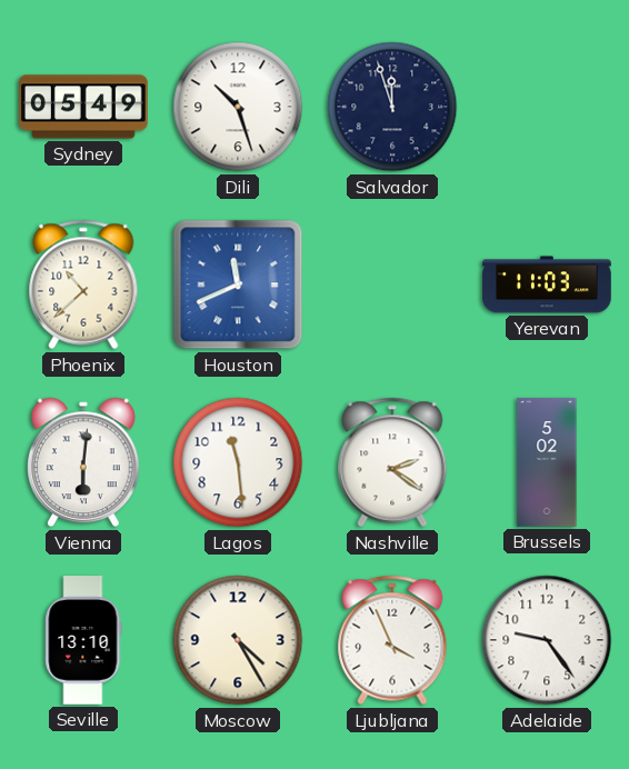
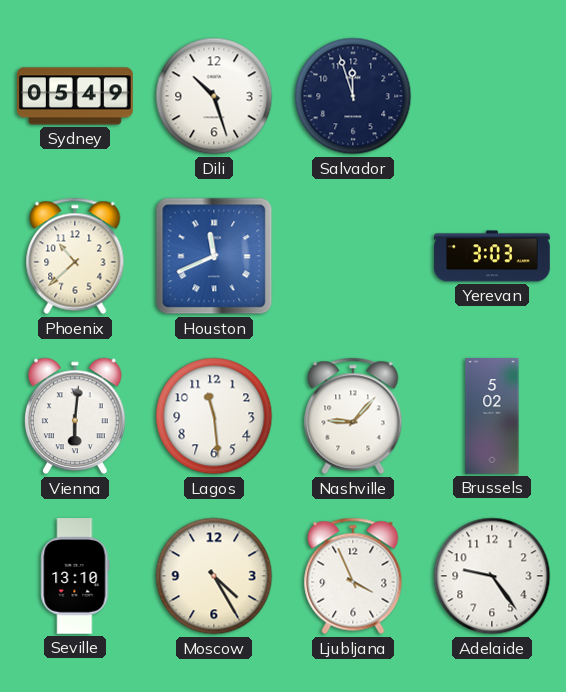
Yerevan: 11:03 -> 3:03 (492, 256)
Nashville: 2:21 -> 9:07 (353, 416)
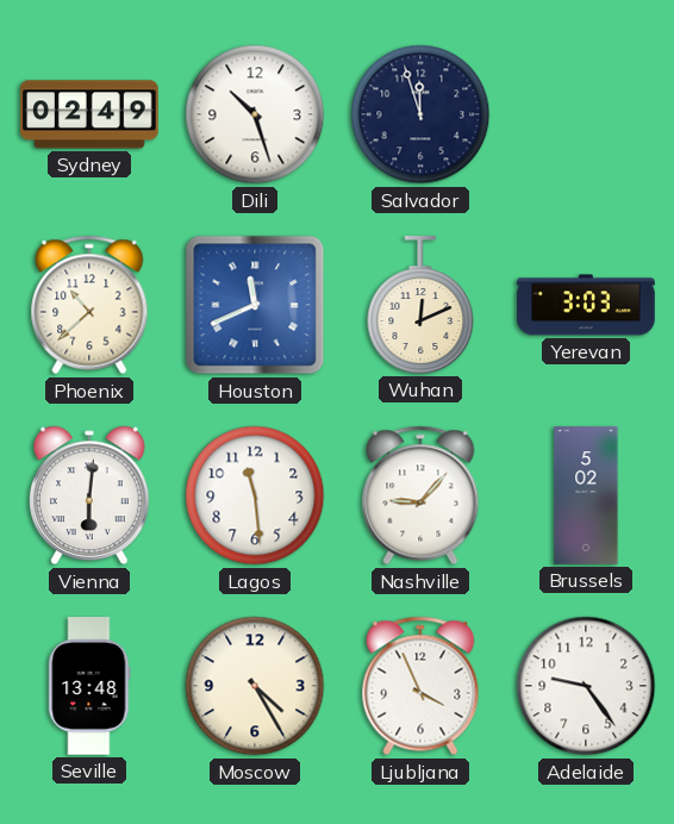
Sydney: 05:49 -> 02:49 (91, 114)
Wuhan: none -> 12:11 (420, 306)
Seville: 13:10 -> 13:48 (89, 686)
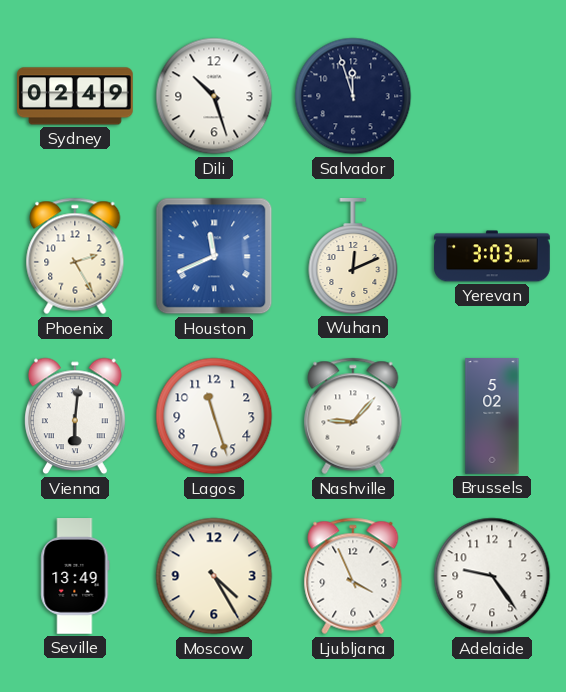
Phoenix: 10:38 -> 2:25 (75, 256)
Lagos: 11:29 -> 11:27 (214, 416)
Seville: 13:48 -> 13:49 (75, 576)
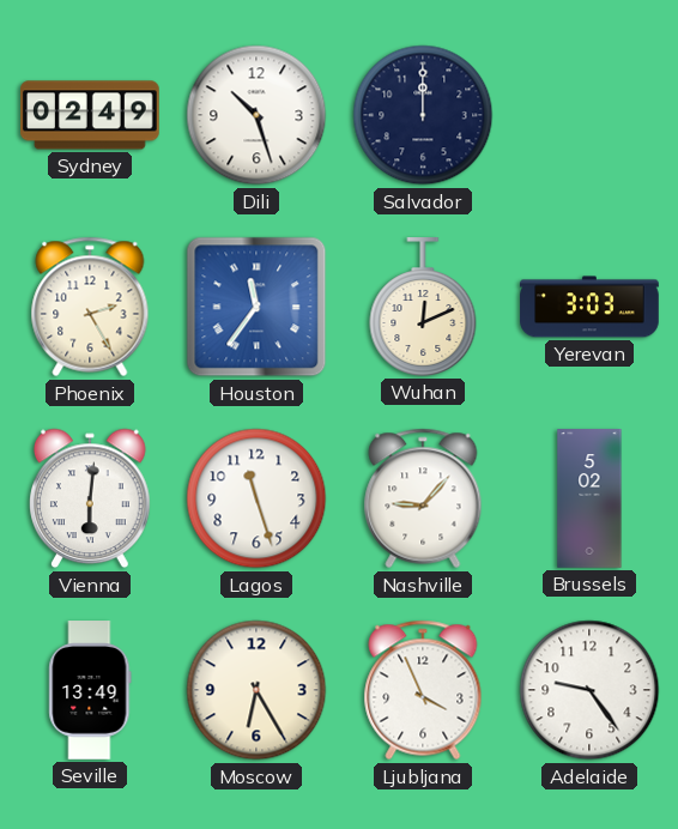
Salvador: 11:57 -> 12:00 (423, 115)
Houston: 11:41 -> 11:36 (256, 307)
Moscow: 4:25 -> 6:25 (256, 690)
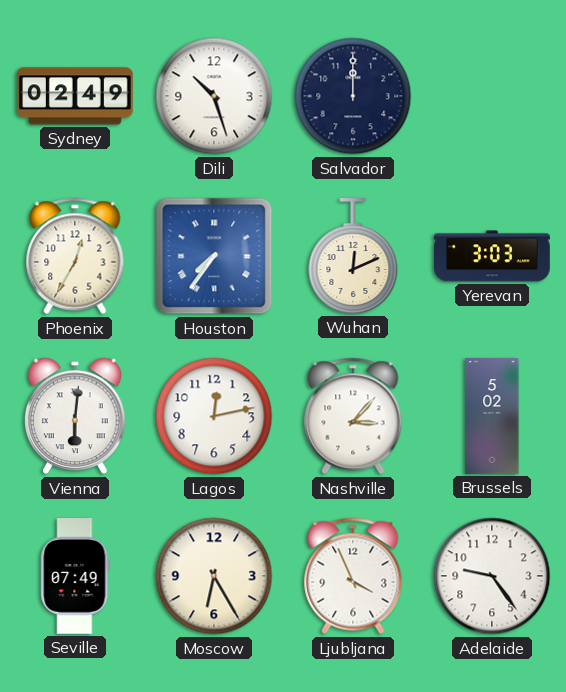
Phoenix: 2:25 -> 12:35 (75, 256)
Houston: 11:36 -> 7:36 (214, 256)
Lagos: 11:27 -> 12:13 (214, 416)
Nashville: 9:07 -> 3:07 (353, 416)
Seville: 13:49 -> 07:49 (75, 576)
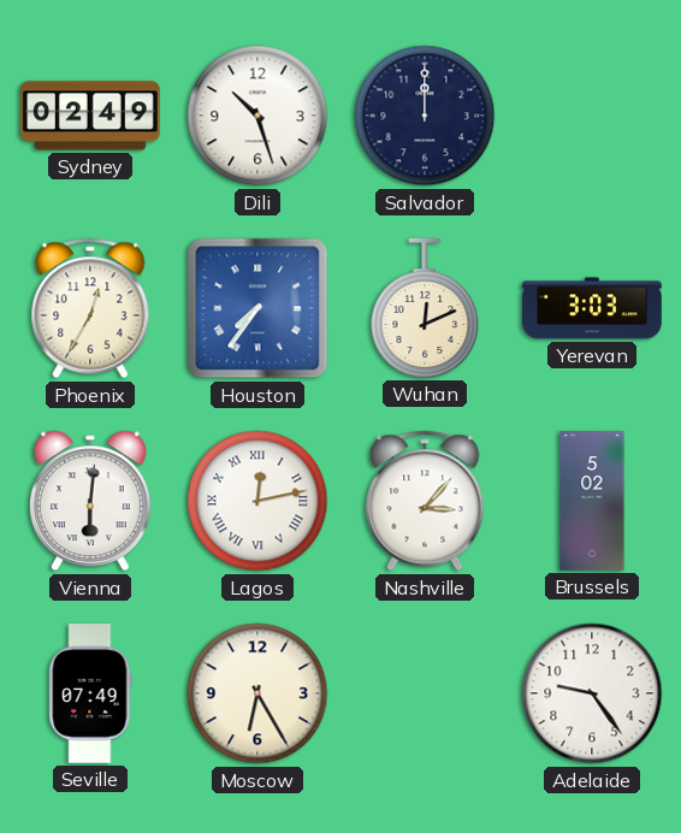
Lagos numerals: Arabic -> Roman (257, 501)
Ljubljana: 3:56 -> none (353, 576)
